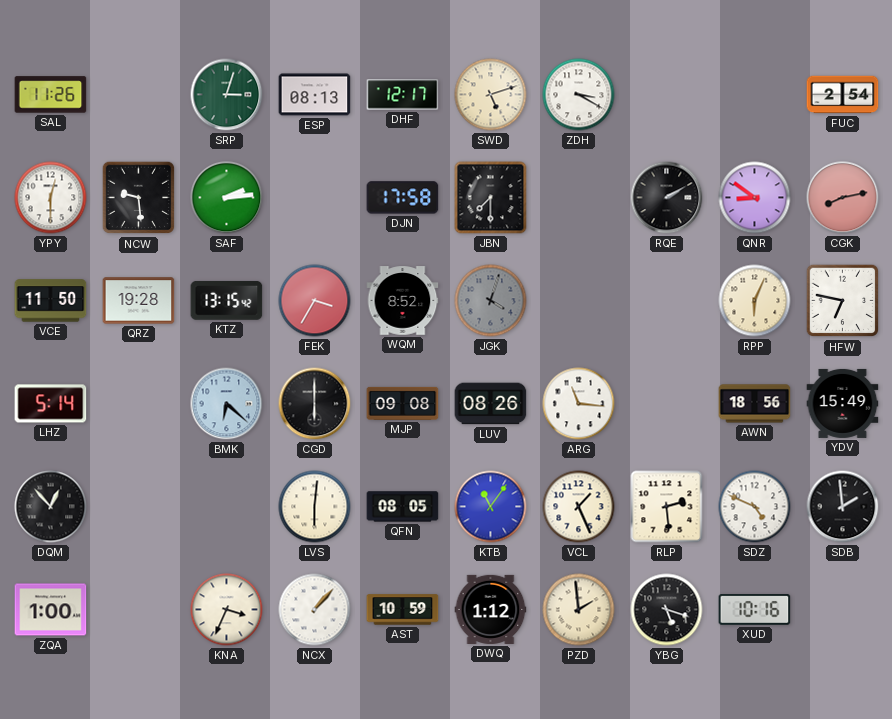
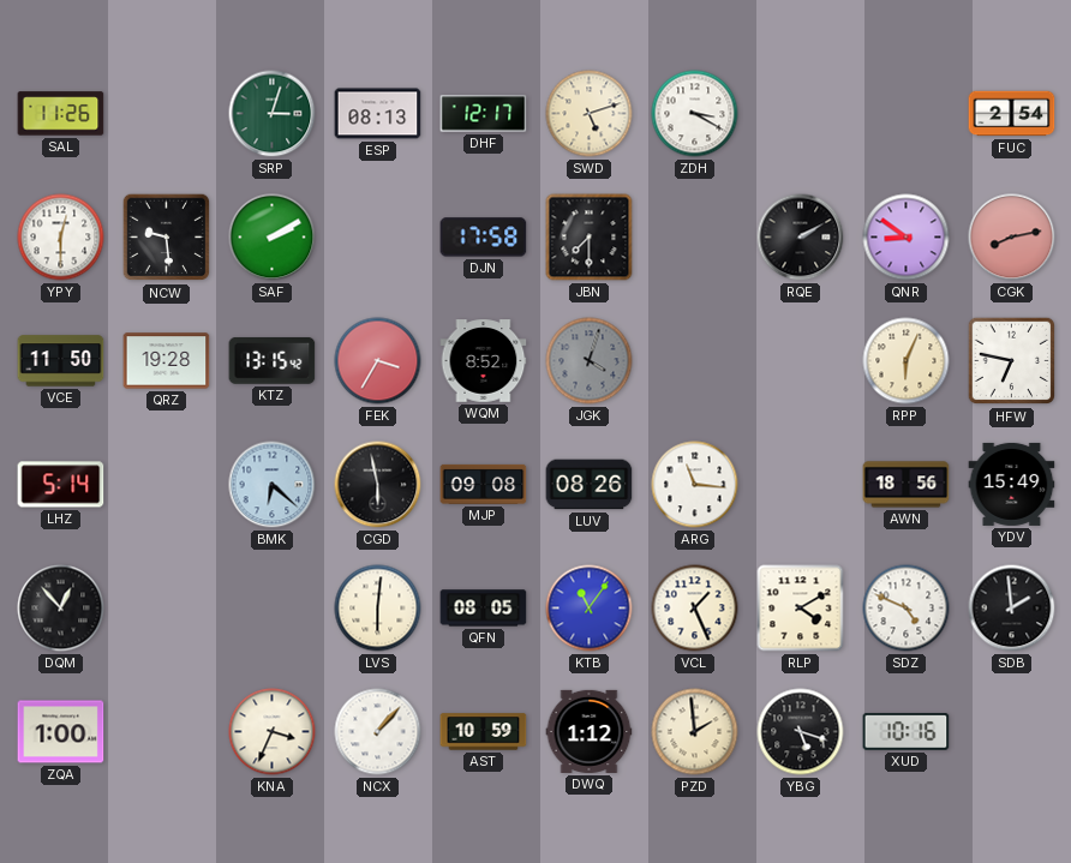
SAF: 2:14 -> 2:10 (273, 238)
CGD: 6:00 -> 5:58 (378, 485)
RLP: 2:29 -> 4:10 (801, 609)
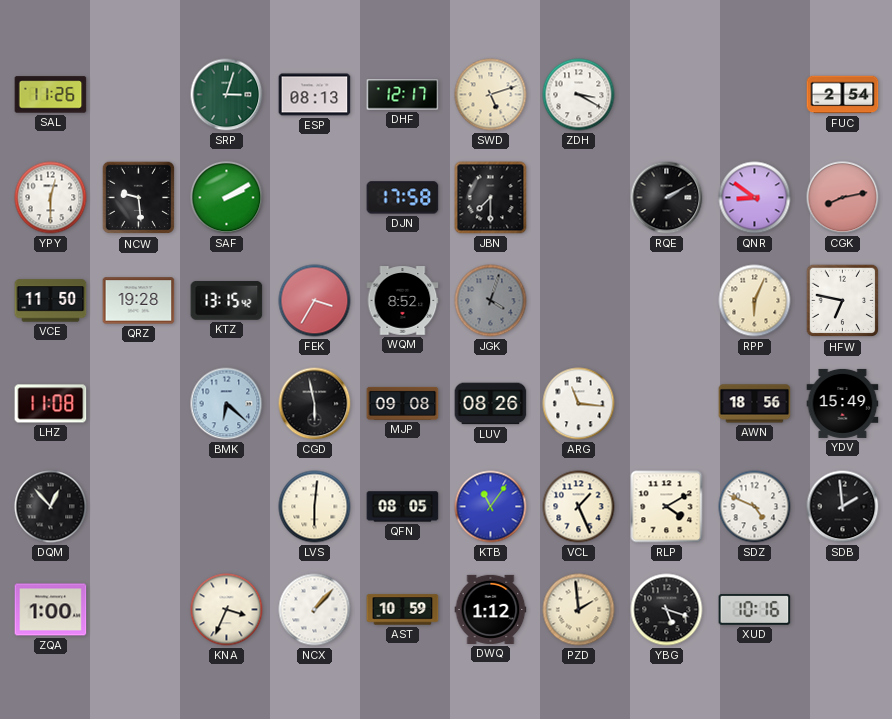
LHZ: 5:14 -> 11:08 (51, 404)
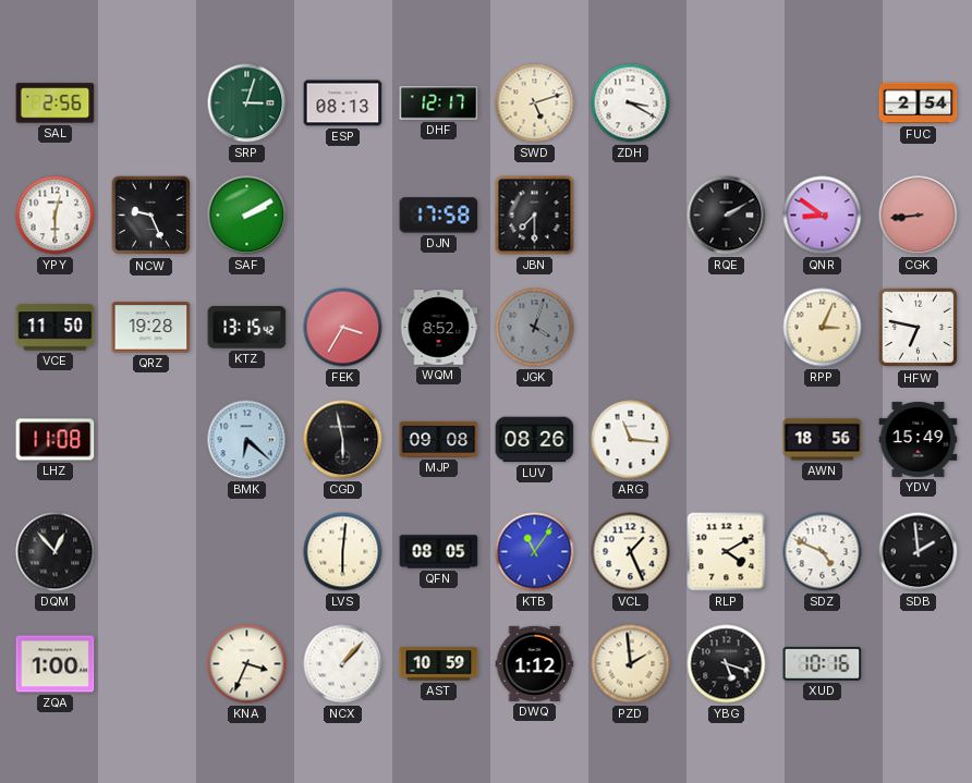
SAL: 11:26 -> 2:56 (56, 103)
NCW: 9:29 -> 9:26 (151, 216)
CGK: 8:13 -> 8:44 (919, 216)
RPP: 6:04 -> 3:04 (823, 328)
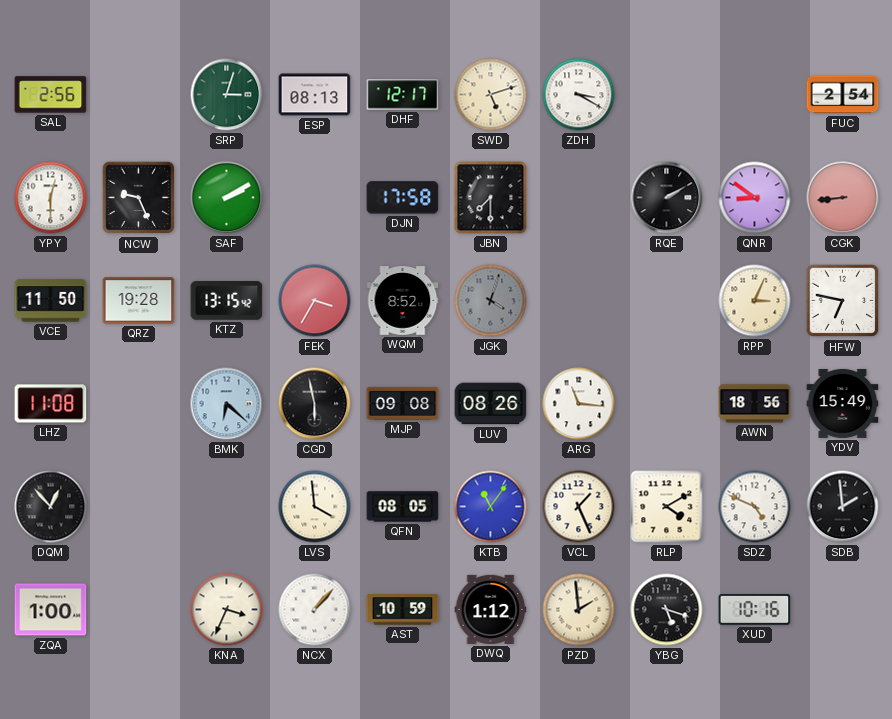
LVS: 6:01 -> 3:59 (315, 507)
